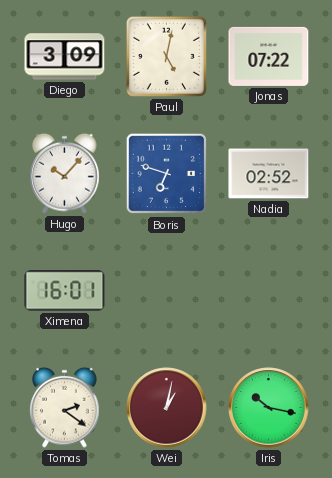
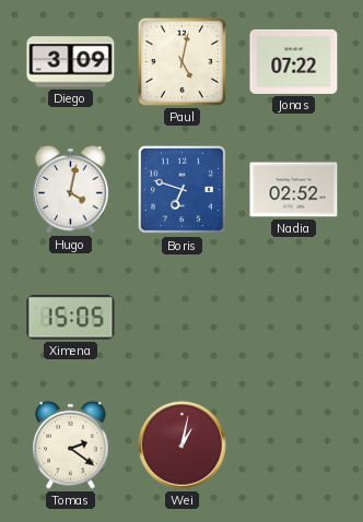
Hugo: 10:07 -> 4:02 (71, 189)
Ximena: 16:01 -> 15:05 (71, 318)
Iris: 10:17 -> none (269, 408)
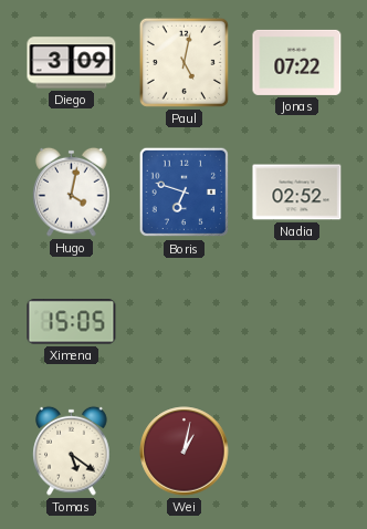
Tomas: 2:21 -> 5:21 (72, 450)
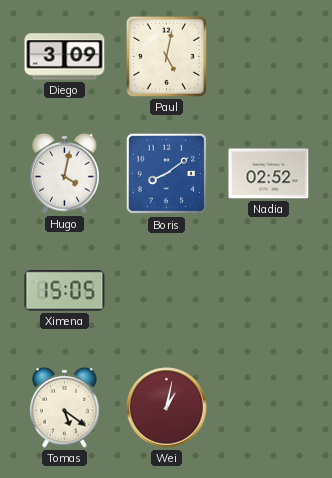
Jonas: 07:22 -> none (297, 62)
Boris: 6:48 -> 8:09 (167, 174)
